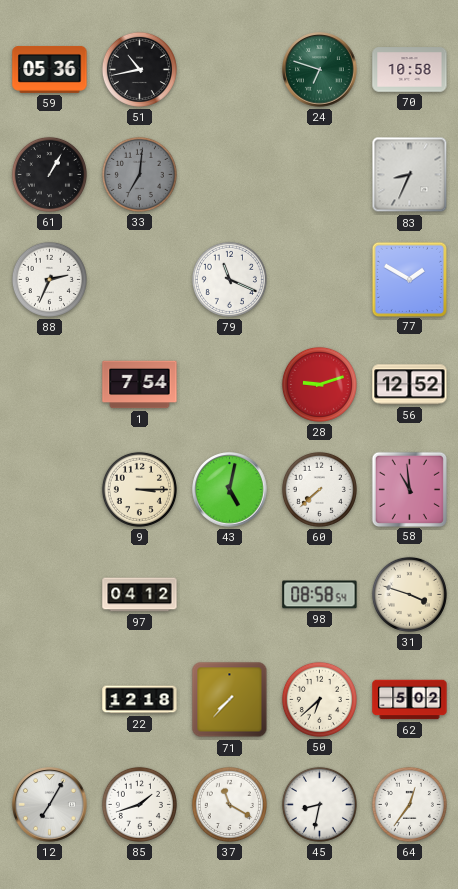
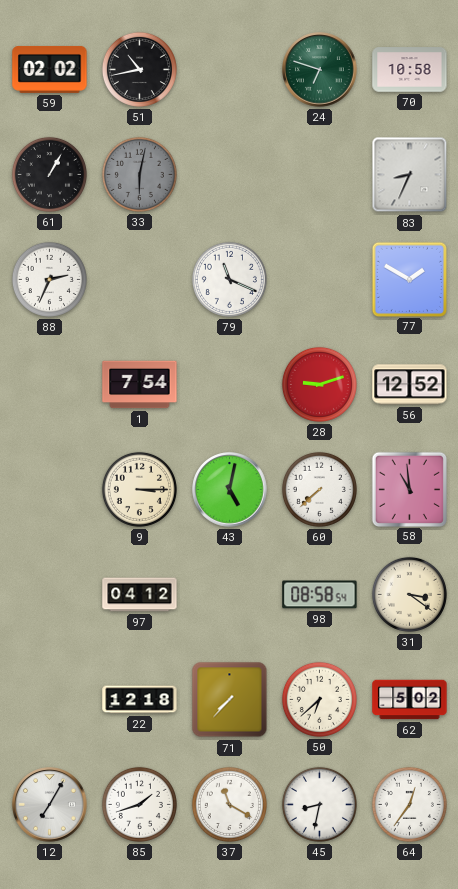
59: 05:36 -> 02:02 (50, 69)
33: 7:01 -> 6:02 (139, 174)
31: 3:48 -> 3:21 (409, 594)
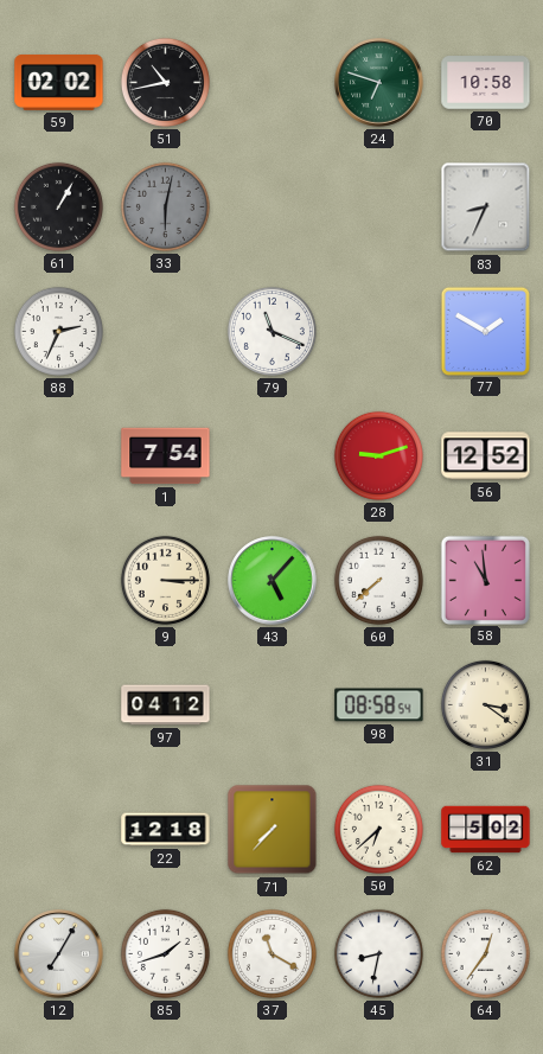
43: 5:02 -> 5:07 (273, 581)
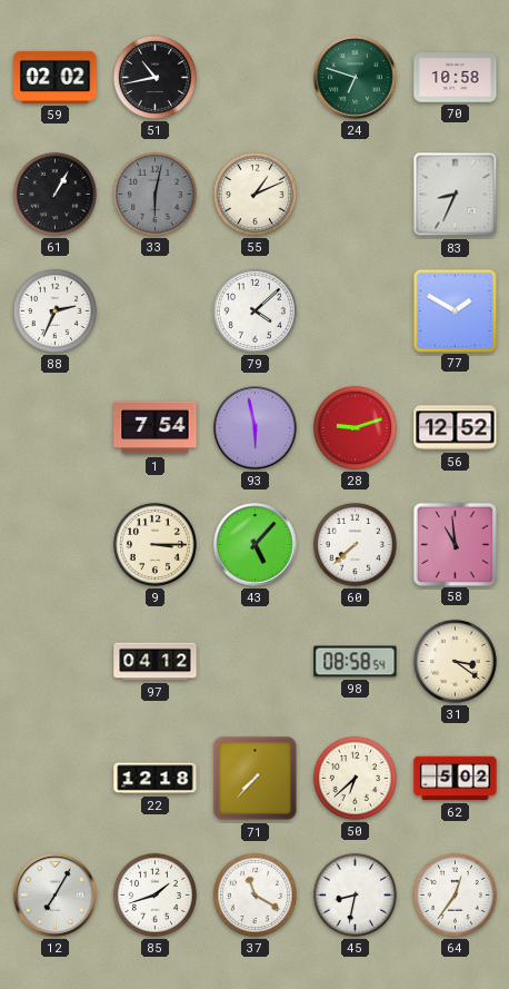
55: none -> 1:11 (255, 194)
79: 11:19 -> 4:08 (255, 310)
93: none -> 5:58 (256, 428)
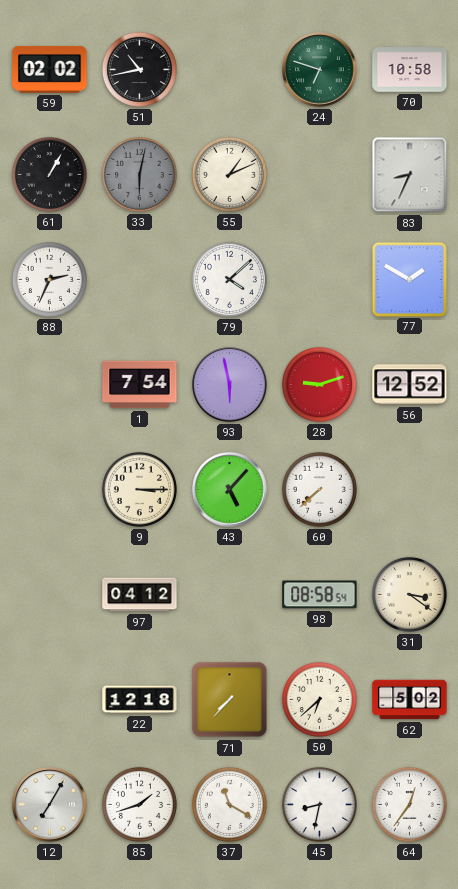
58: 10:59 -> none (455, 544)
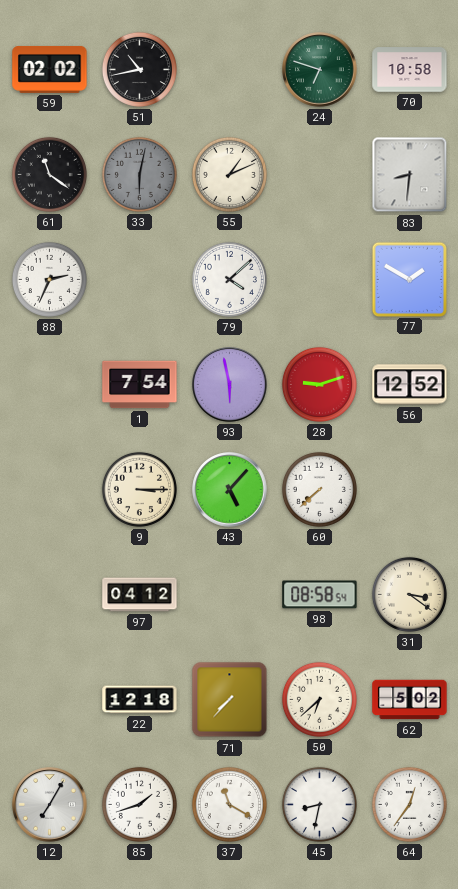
61: 1:05 -> 11:21 (49, 174)
83: 8:34 -> 8:31 (410, 175)
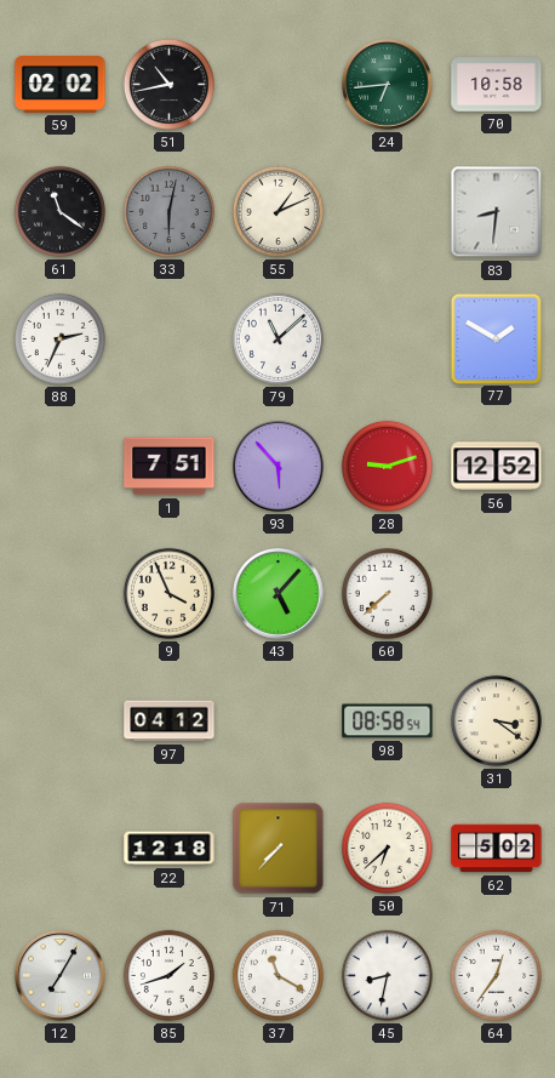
24: 6:48 -> 6:44 (388, 85)
79: 4:08 -> 11:08 (277, 338)
1: 7:54 -> 7:51 (170, 467)
93: 5:58 -> 5:53 (279, 467)
9: 3:15 -> 3:56 (168, 593)
